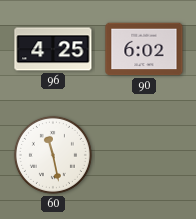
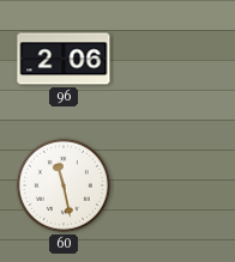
96: 4:25 -> 2:06 (64, 59)
90: 6:02 -> none (144, 49)
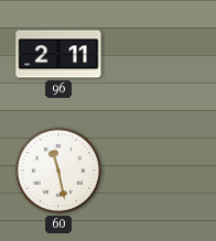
96: 2:06 -> 2:11 (58, 54)
